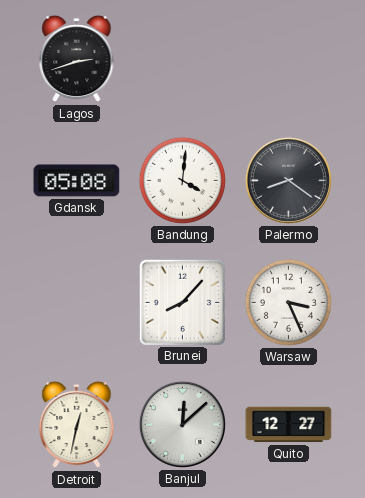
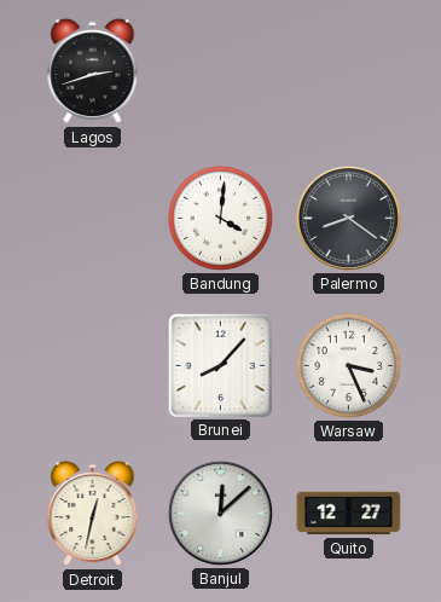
Gdansk: 05:08 -> none (77, 181)
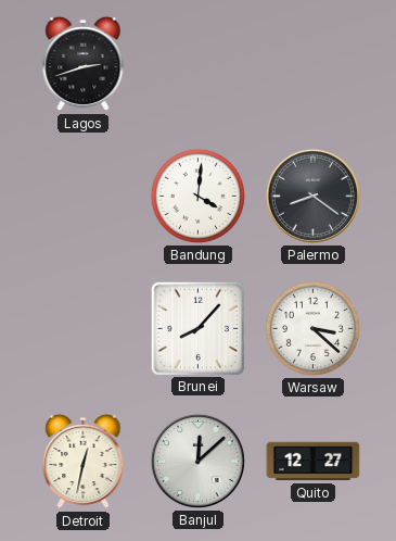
Warsaw: 3:26 -> 3:22 (312, 328)
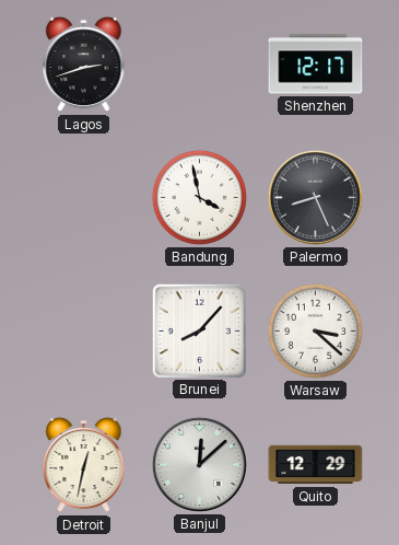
Shenzhen: none -> 12:17 (316, 65)
Bandung: 4:01 -> 3:58 (199, 197)
Palermo: 8:21 -> 8:26 (315, 197)
Quito: 12:27 -> 12:29 (316, 465)
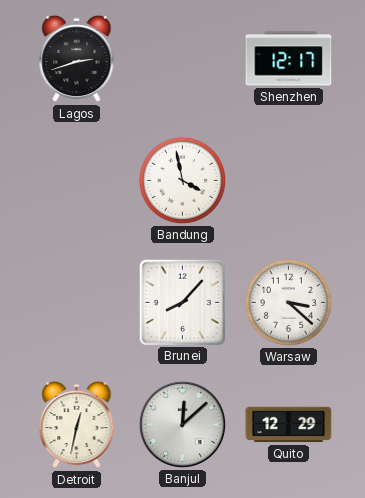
Palermo: 8:26 -> none (315, 197)
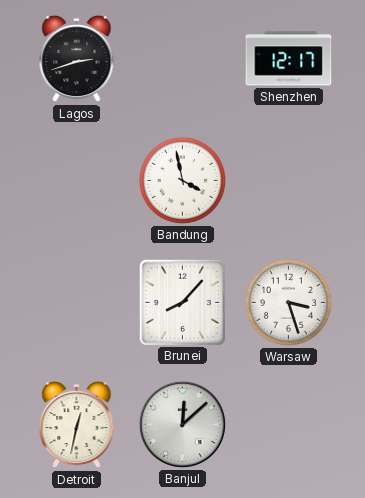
Warsaw: 3:22 -> 3:27 (288, 302)
Quito: 12:29 -> none (289, 425)
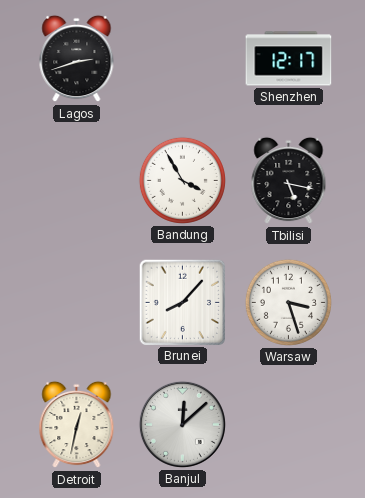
Bandung: 3:58 -> 3:55 (182, 180)
Tbilisi: none -> 5:17 (289, 181)
